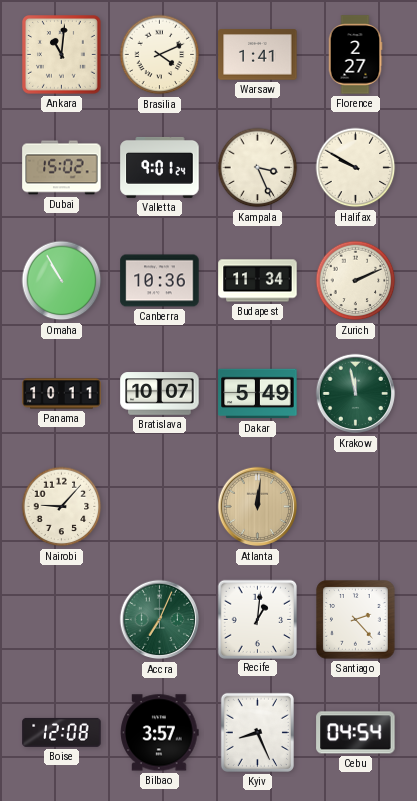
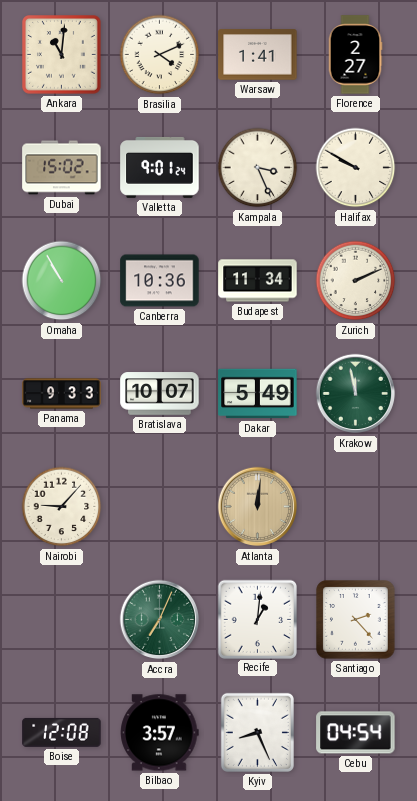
Panama: 10:11 -> 9:33 (62, 394)
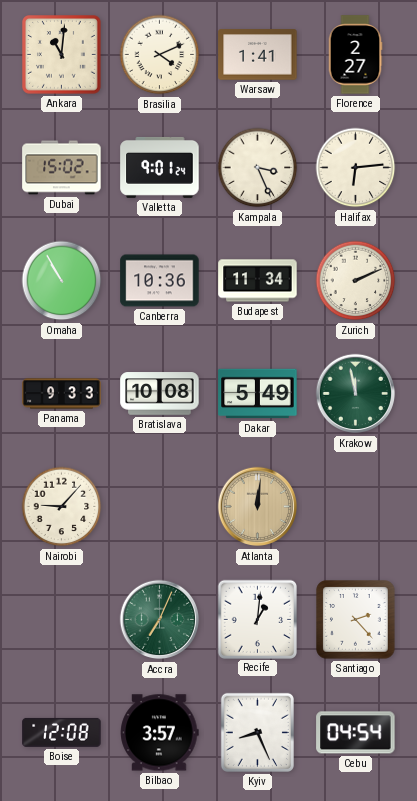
Halifax: 9:50 -> 6:14 (356, 168)
Bratislava: 10:07 -> 10:08 (160, 394)
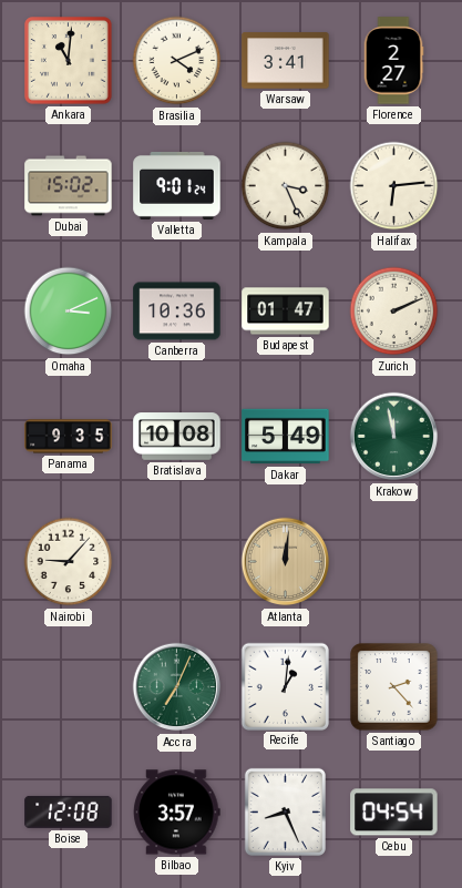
Warsaw: 1:41 -> 3:41 (286, 61)
Omaha: 10:55 -> 3:11 (69, 312)
Budapest: 11:34 -> 01:47 (286, 312)
Panama: 9:33 -> 9:35 (69, 437)
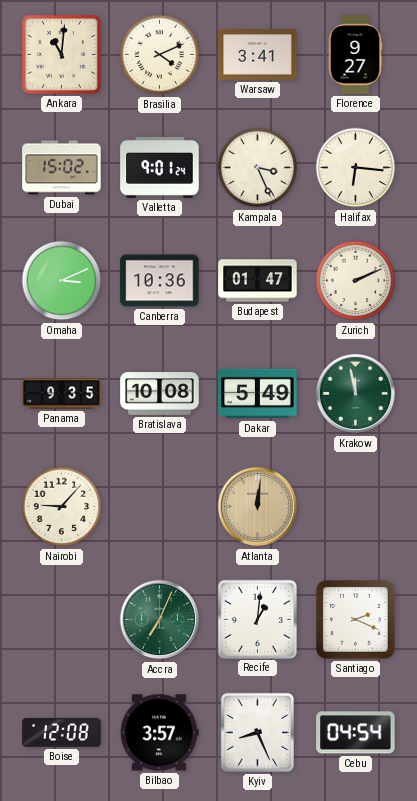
Florence: 2:27 -> 9:27 (355, 55)
Halifax: 6:14 -> 6:16 (356, 168)
Santiago: 2:23 -> 2:19 (356, 620)
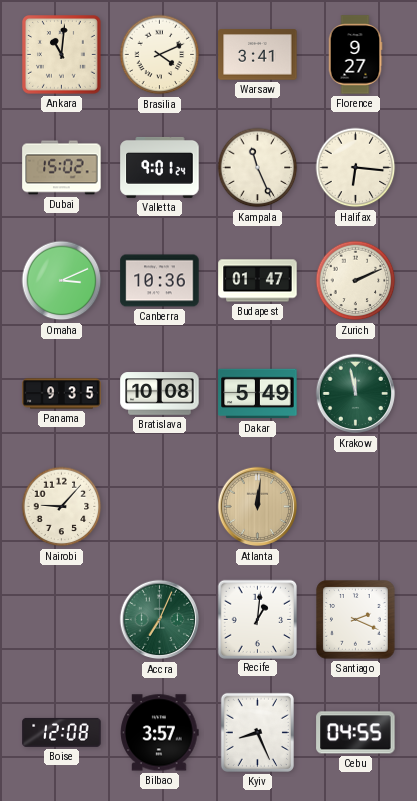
Kampala: 3:26 -> 11:26 (258, 168)
Cebu: 04:54 -> 04:55 (356, 733)
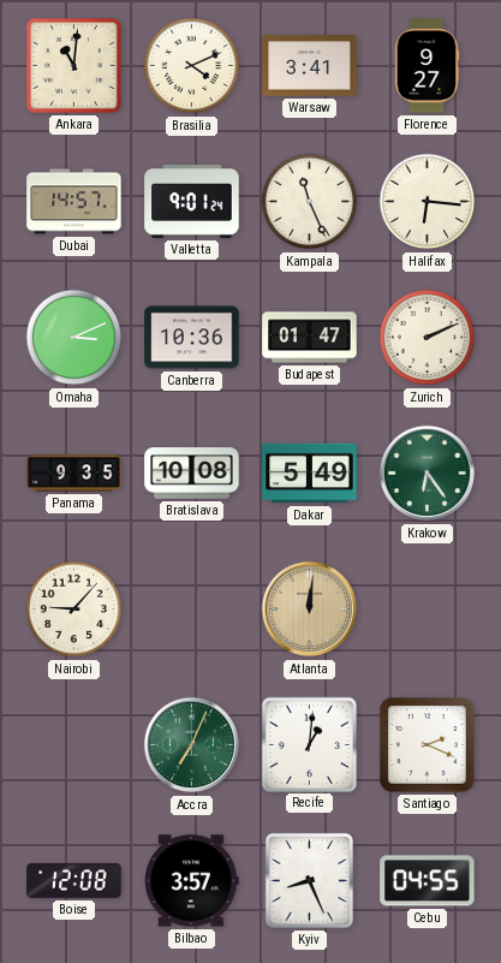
Dubai: 15:02 -> 14:57 (74, 202)
Krakow: 11:58 -> 6:24 (428, 474)
